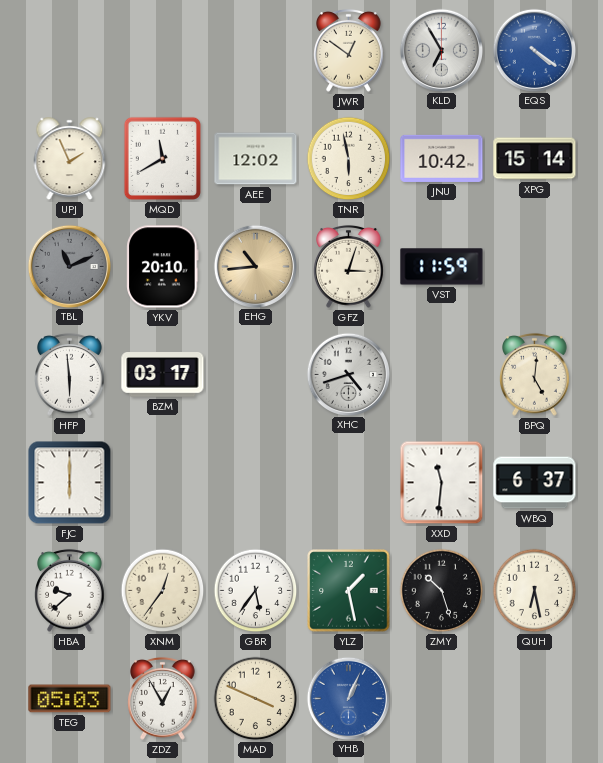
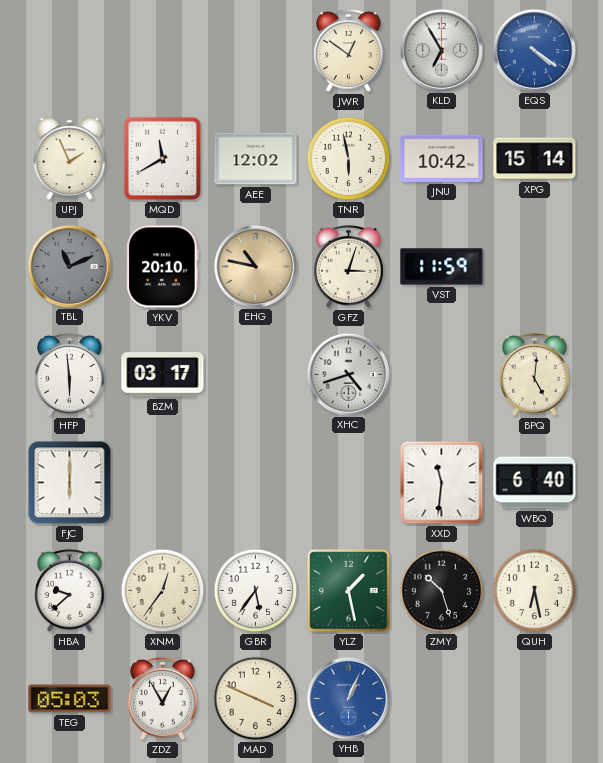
EHG: 10:44 -> 10:47 (255, 266)
WBQ: 6:37 -> 6:40 (535, 483)
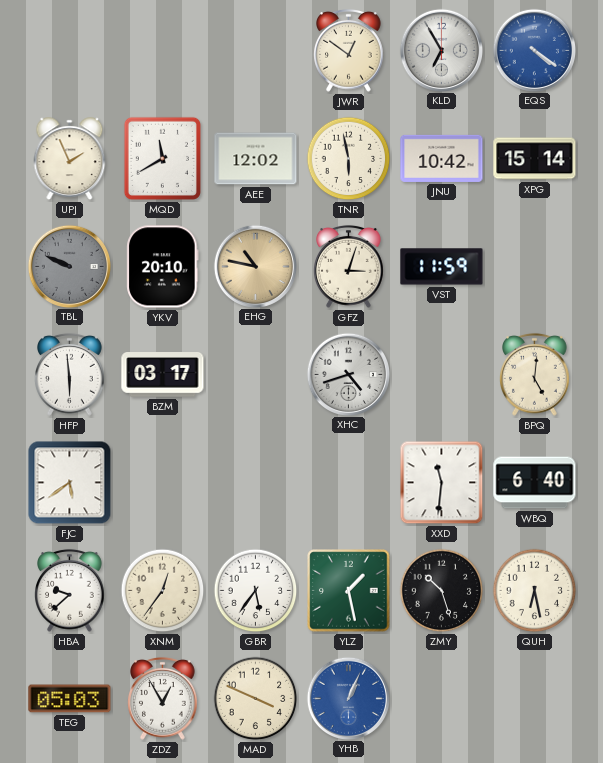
TBL: 11:11 -> 9:49 (69, 266)
FJC: 6:00 -> 5:39 (70, 483)
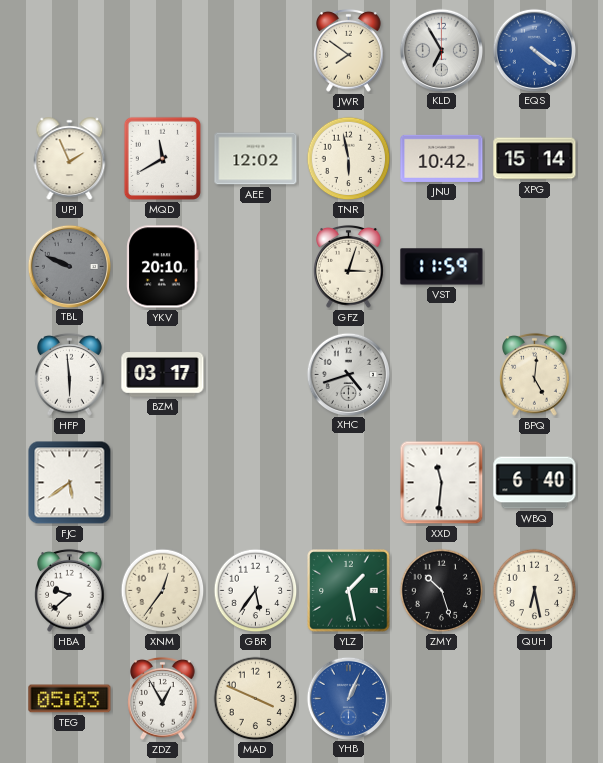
JWR: 12:51 -> 7:51 (349, 50)
EHG: 10:47 -> none (255, 266)
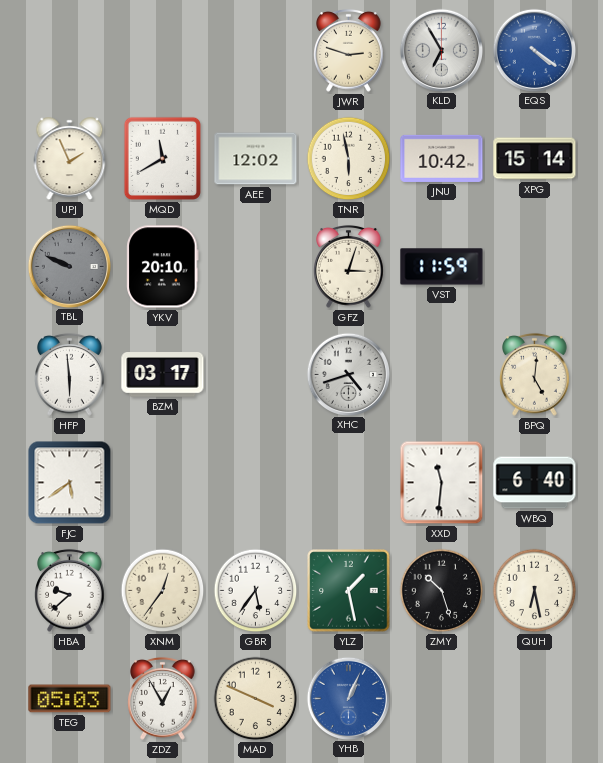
JWR: 7:51 -> 2:48 (349, 50)
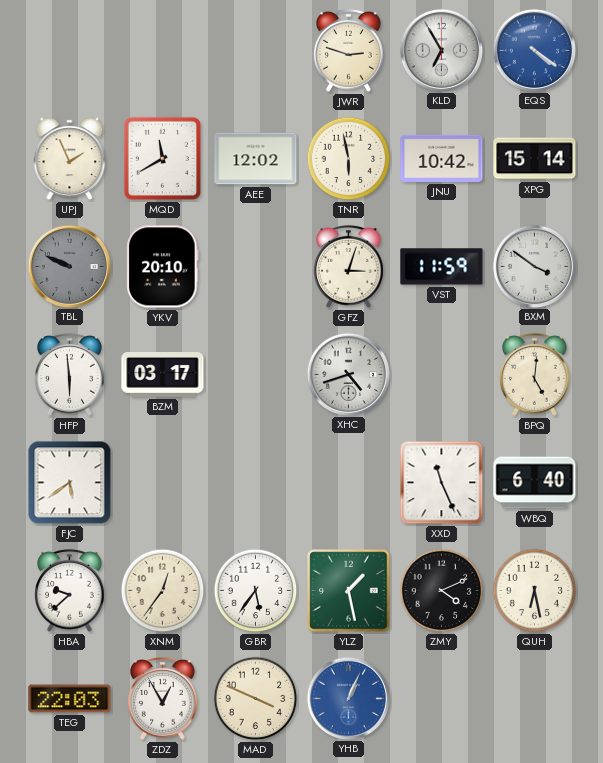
BXM: none -> 3:51 (534, 266)
XXD: 11:31 -> 11:26 (442, 483)
ZMY: 10:27 -> 4:11 (442, 591)
TEG: 05:03 -> 22:03 (70, 699)
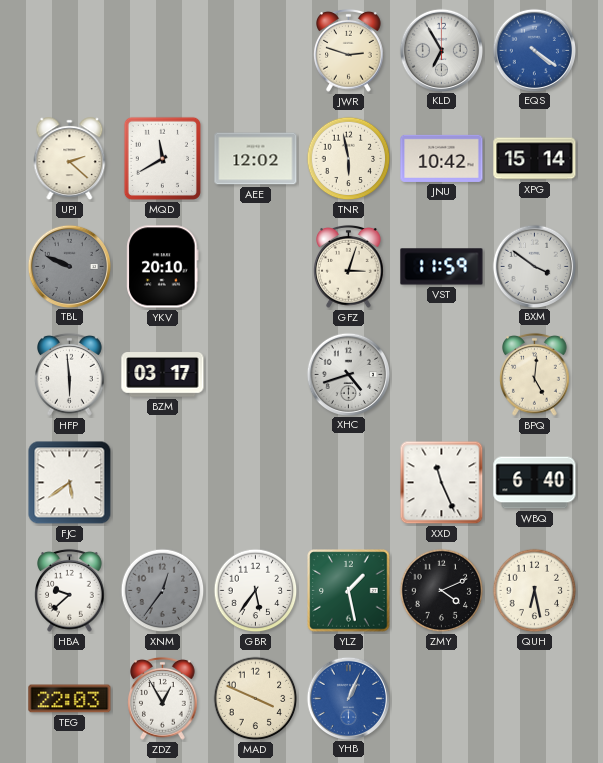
UPJ: 1:56 -> 2:22 (70, 159)
XNM dial: cream -> grey (163, 591)
